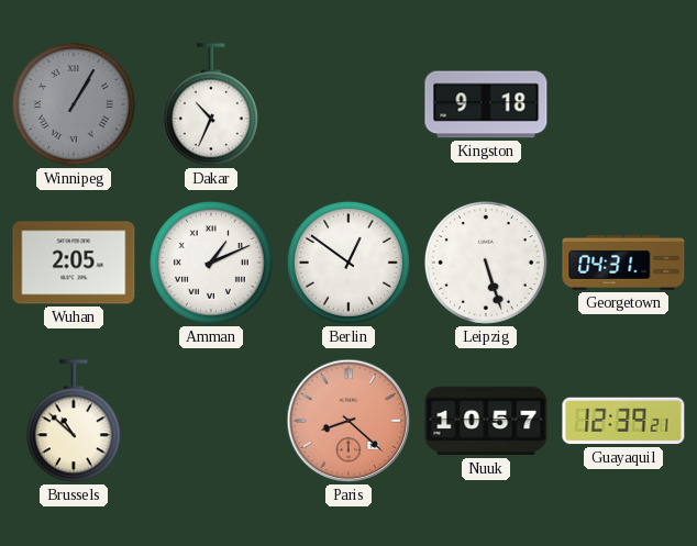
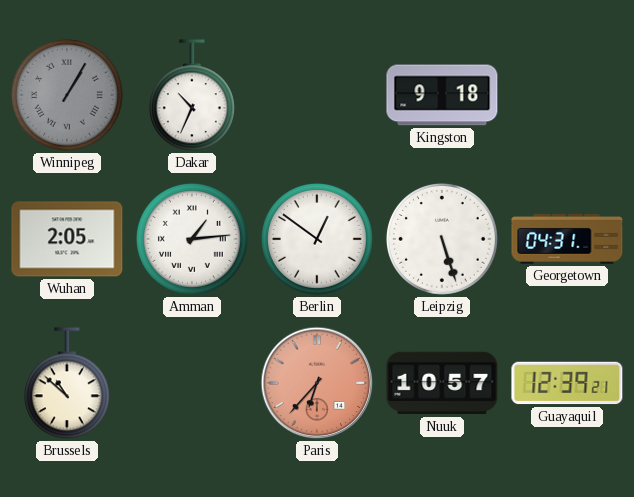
Amman: 1:11 -> 1:14 (192, 239)
Paris: 8:22 -> 6:37 (317, 383)
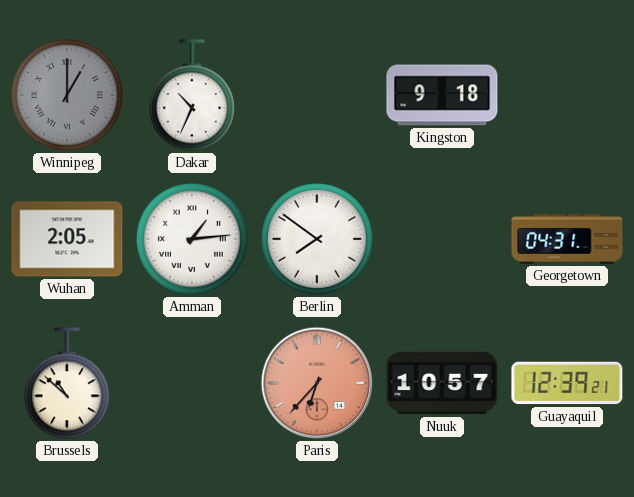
Winnipeg: 1:05 -> 1:00 (67, 95)
Berlin: 12:51 -> 7:51 (317, 239)
Leipzig: 5:27 -> none (442, 239)
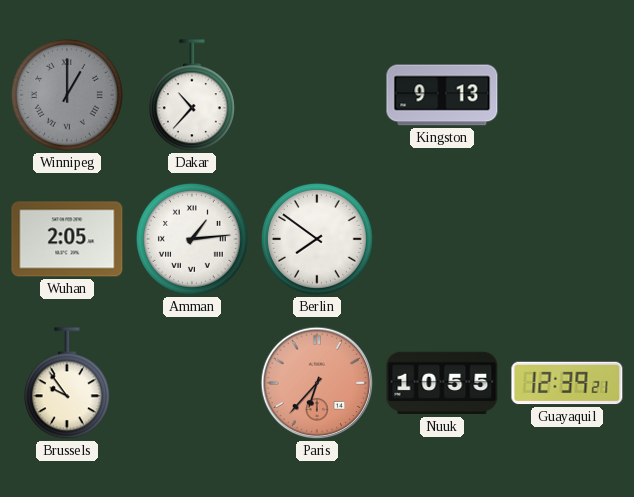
Dakar: 10:34 -> 10:37 (192, 96)
Kingston: 9:18 -> 9:13 (442, 95)
Georgetown: 04:31 -> none (567, 239)
Brussels: 10:52 -> 9:54 (67, 384)
Nuuk: 10:57 -> 10:55 (442, 383)
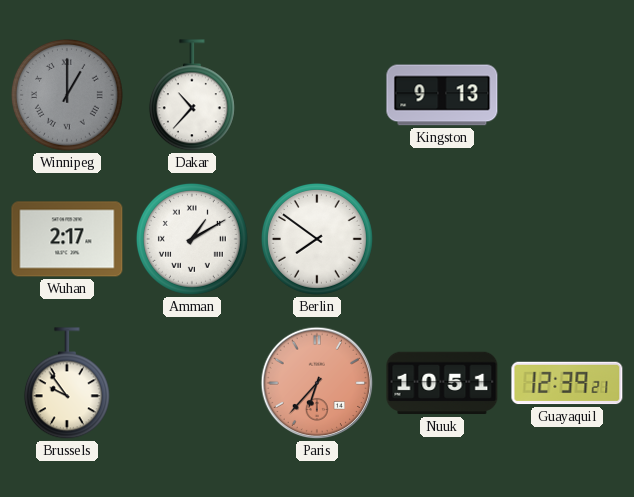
Wuhan: 2:05 -> 2:17 (67, 239)
Amman: 1:14 -> 1:10 (192, 239)
Nuuk: 10:55 -> 10:51 (442, 383)
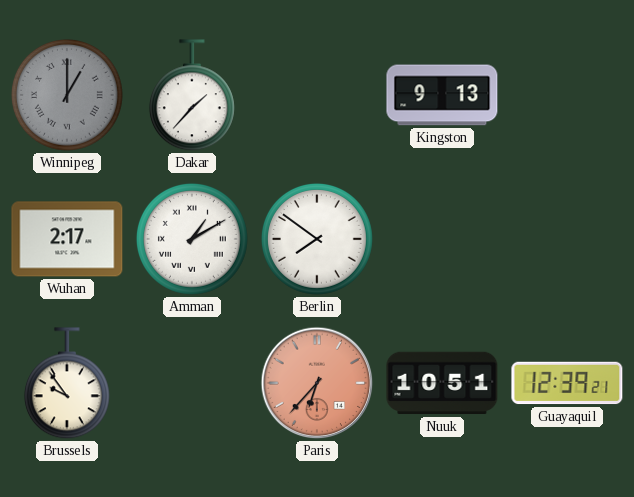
Dakar: 10:37 -> 1:37 (192, 96)
